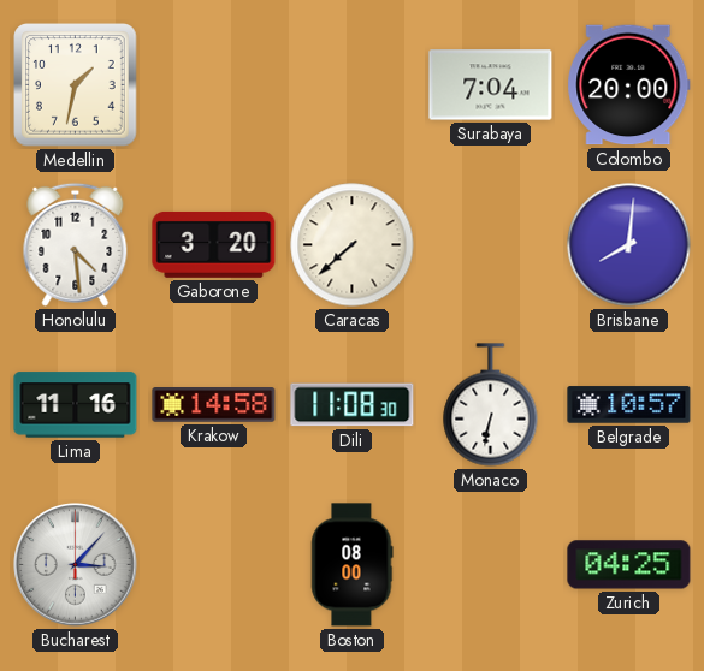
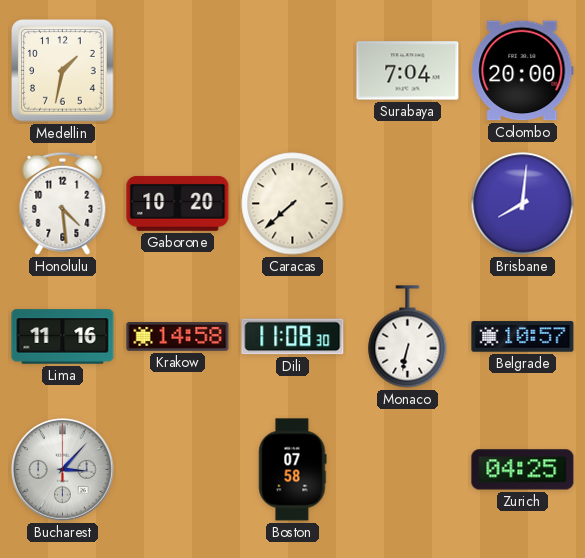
Gaborone: 3:20 -> 10:20 (178, 203)
Boston: 08:00 -> 07:58 (293, 470)
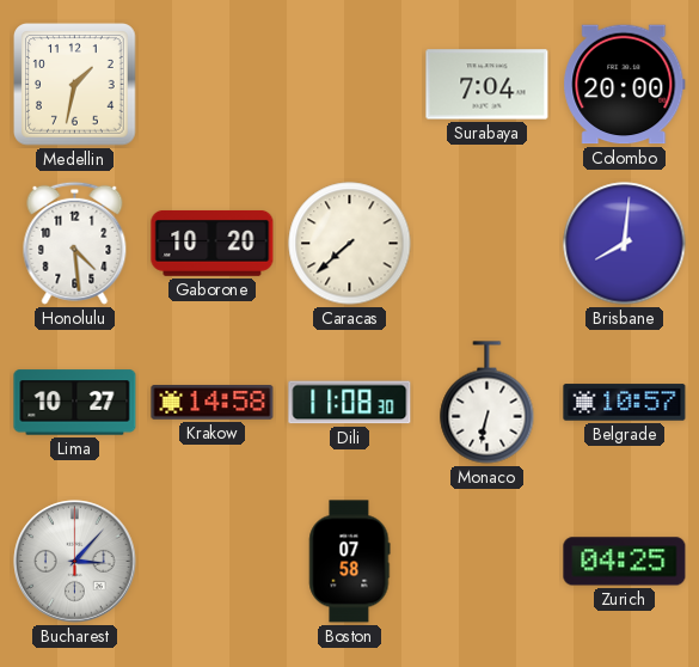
Lima: 11:16 -> 10:27 (75, 403)
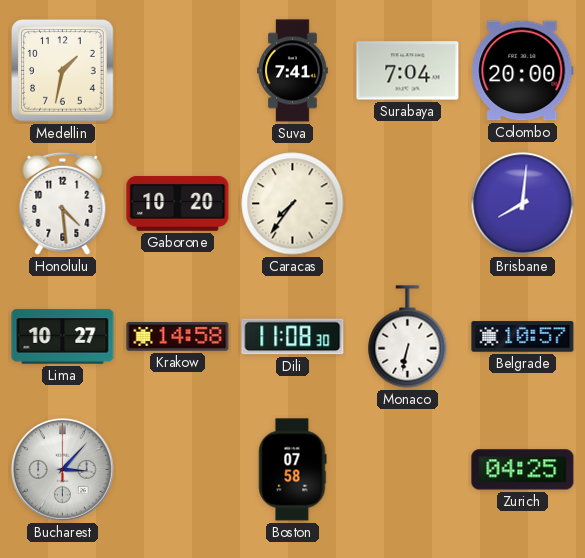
Suva: none -> 7:41 (293, 71)
Caracas: 7:38 -> 7:36 (293, 204)
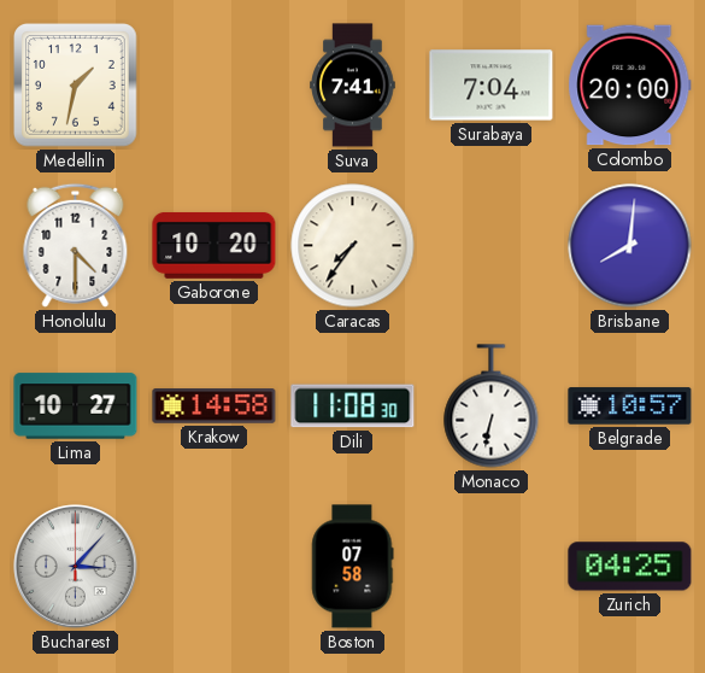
Honolulu: 4:29 -> 4:30 (76, 245)
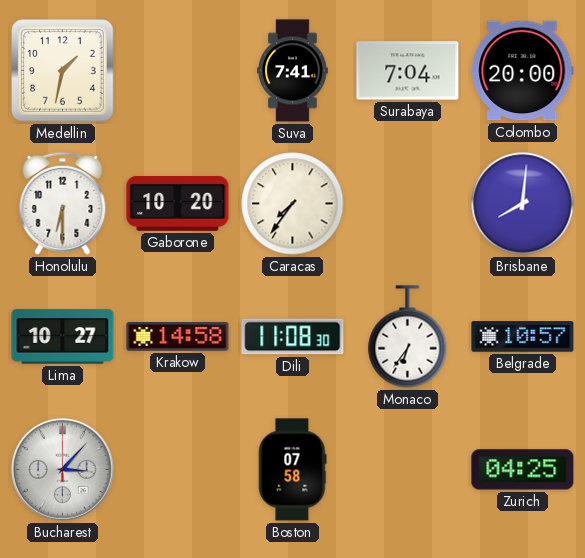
Honolulu: 4:30 -> 6:30 (63, 203)
Monaco: 6:32 -> 6:36 (408, 337)
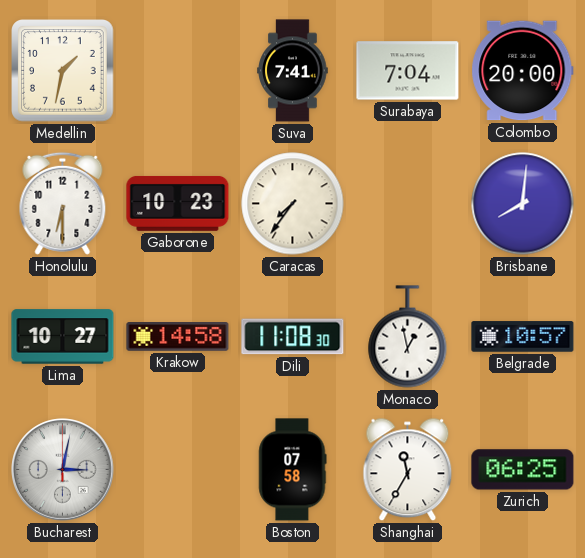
Gaborone: 10:20 -> 10:23 (178, 203)
Monaco: 6:36 -> 12:58 (408, 337)
Bucharest: 3:07 -> 3:02 (63, 470)
Shanghai: none -> 11:35 (408, 470)
Zurich: 04:25 -> 06:25 (523, 470)
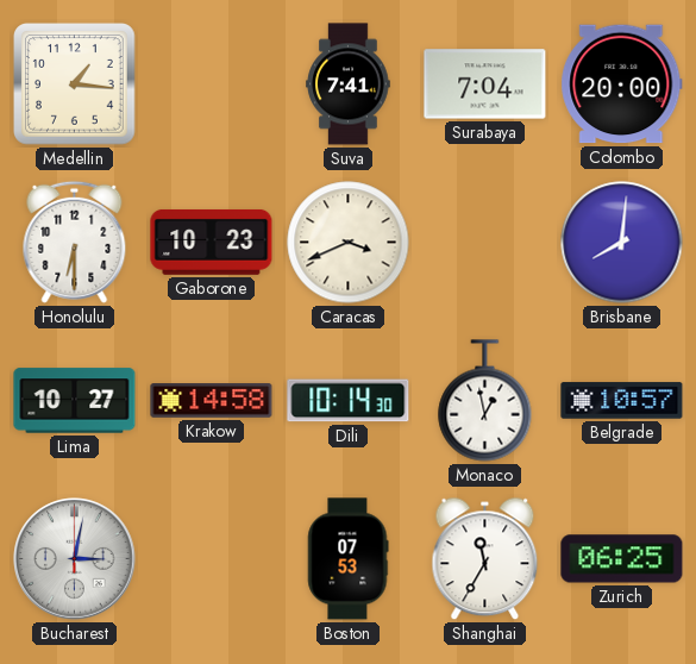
Medellin: 1:32 -> 1:16 (75, 84)
Caracas: 7:36 -> 3:41 (349, 243)
Dili: 11:08 -> 10:14 (349, 401)
Boston: 07:58 -> 07:53 (349, 559)
